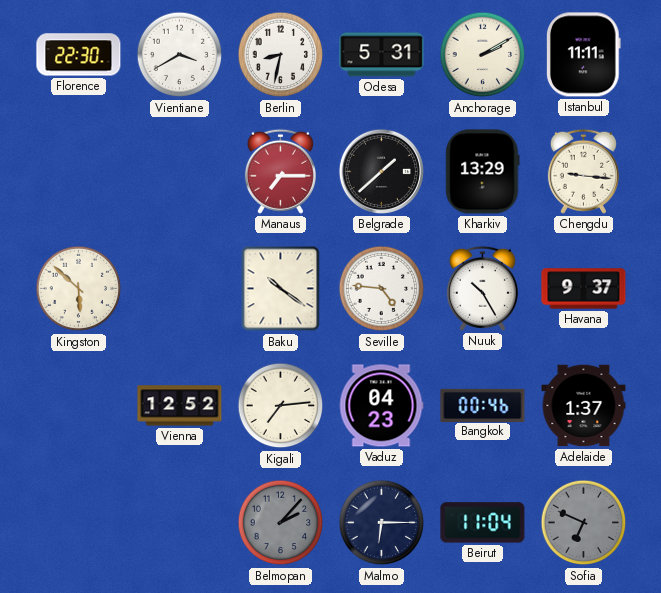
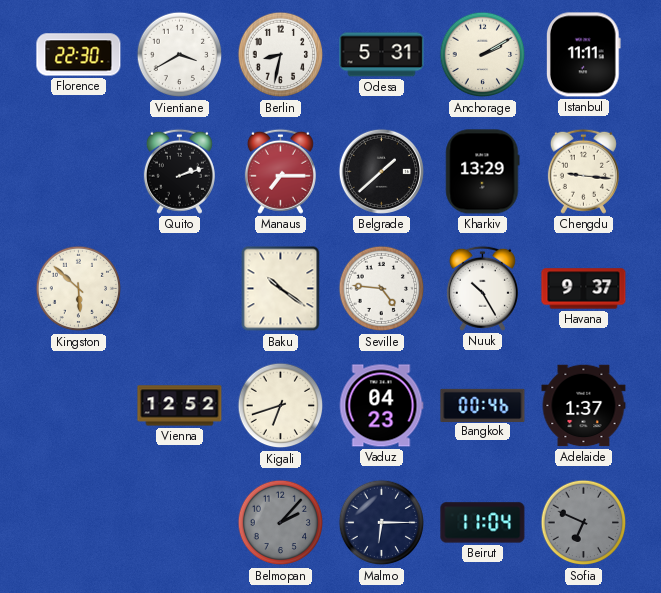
Quito: none -> 2:12 (179, 171)
Kigali: 7:14 -> 6:42 (281, 406)
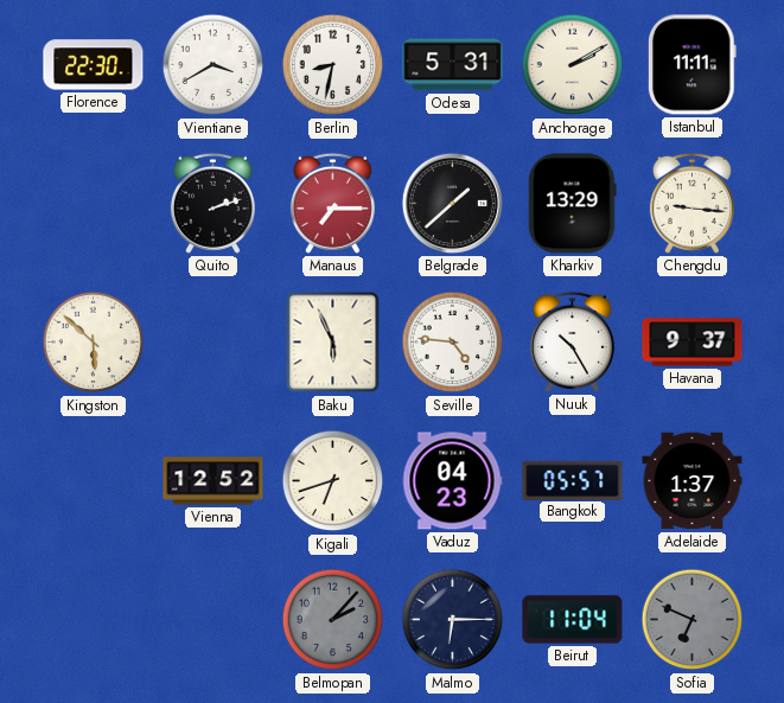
Baku: 10:21 -> 5:56 (333, 343)
Bangkok: 00:46 -> 05:57 (573, 480)
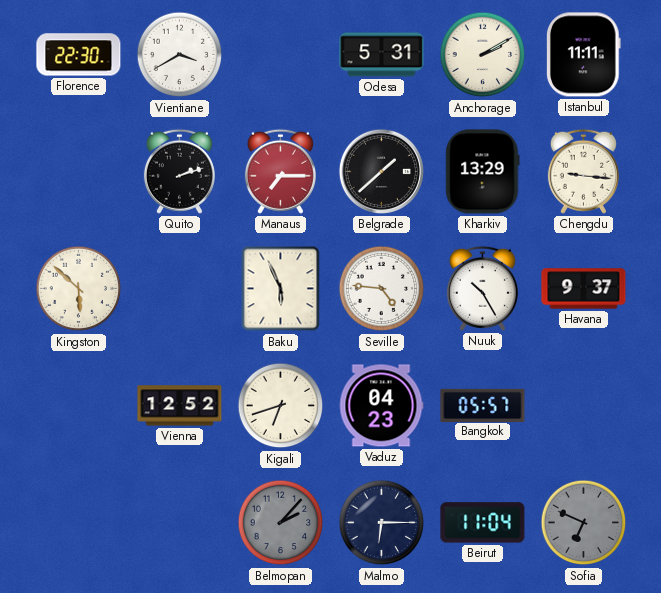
Berlin: 8:32 -> none (333, 65)
Adelaide: 1:37 -> none (693, 481)
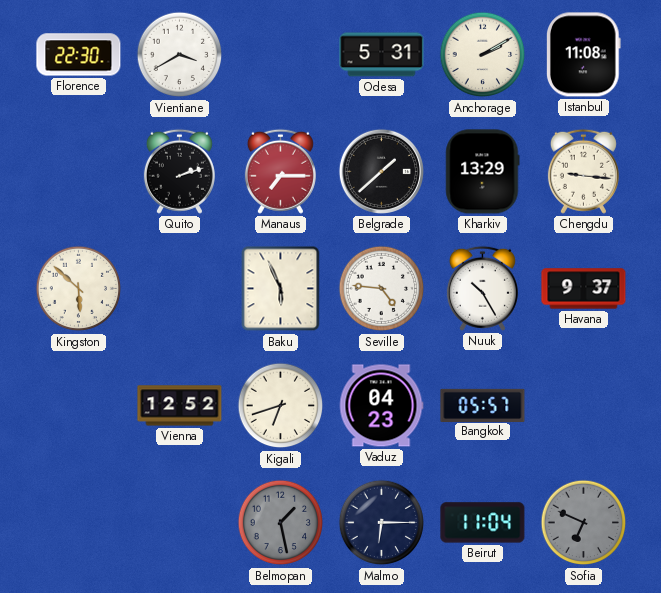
Istanbul: 11:11 -> 11:08 (584, 55)
Belmopan: 2:07 -> 1:28 (281, 523)
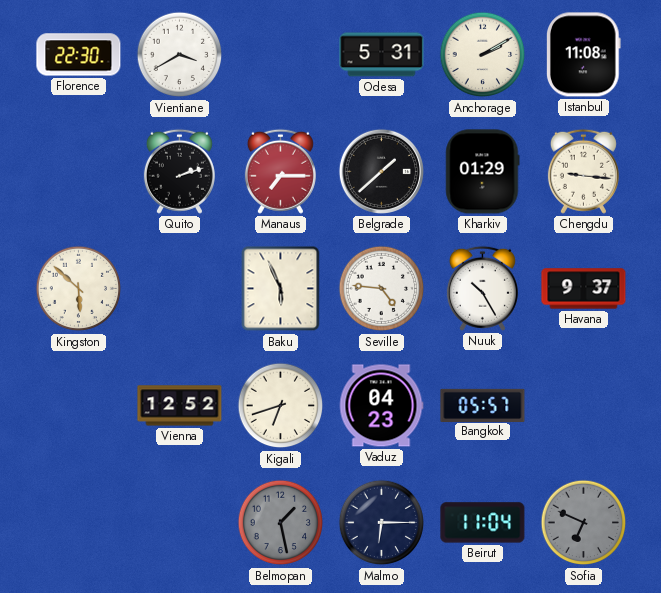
Kharkiv: 13:29 -> 01:29 (483, 172)
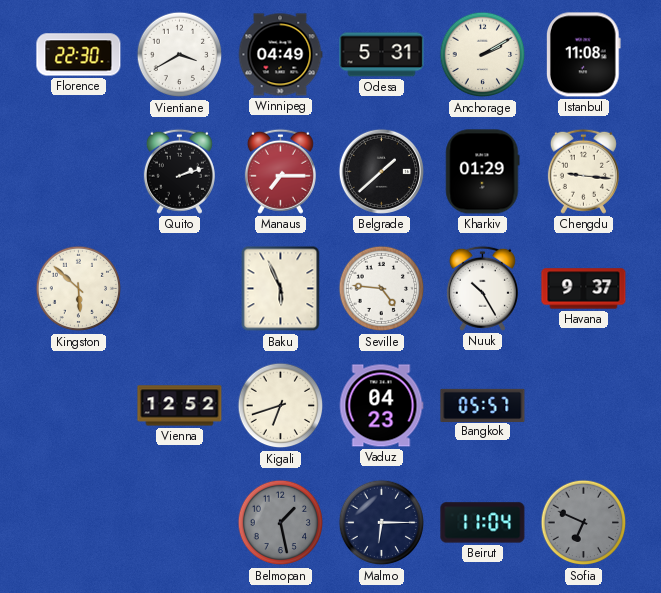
Winnipeg: none -> 04:49 (280, 55)
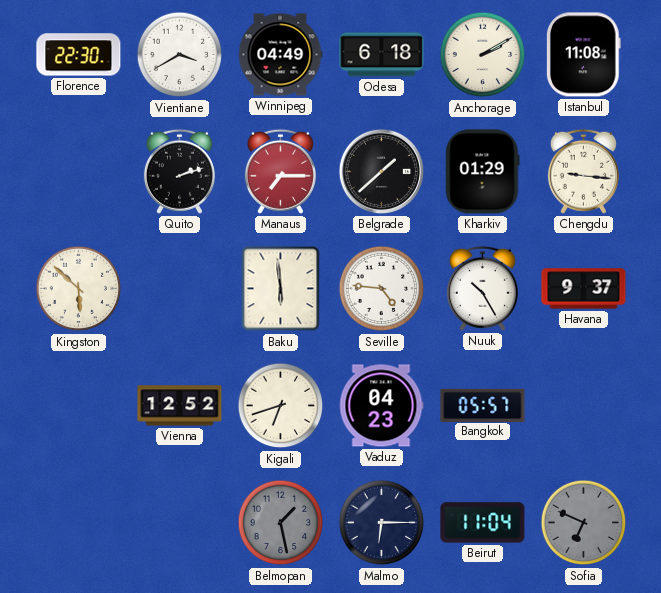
Odesa: 5:31 -> 6:18 (382, 55)
Baku: 5:56 -> 5:59 (281, 289)
